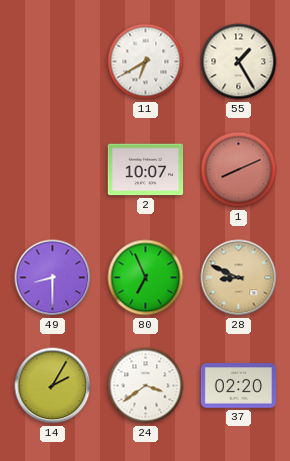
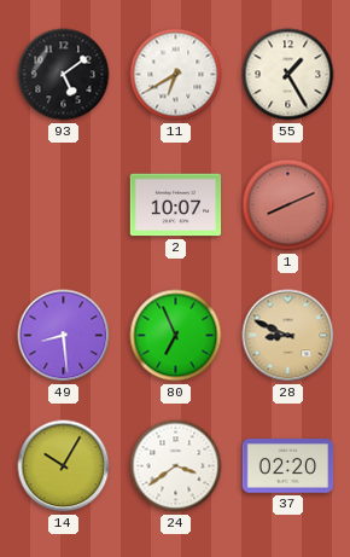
93: none -> 5:09 (64, 75)
49: 8:30 -> 8:29 (64, 336)
14: 2:05 -> 10:05 (64, 466)
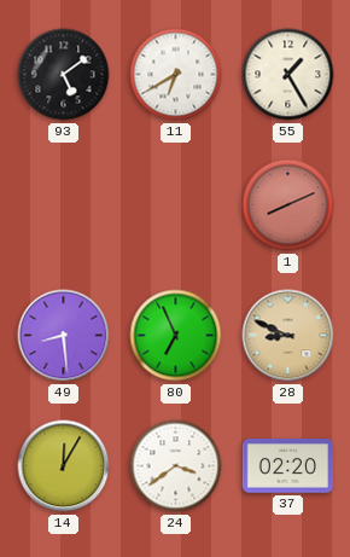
2: 10:07 -> none (176, 205)
14: 10:05 -> 12:05 (64, 466)
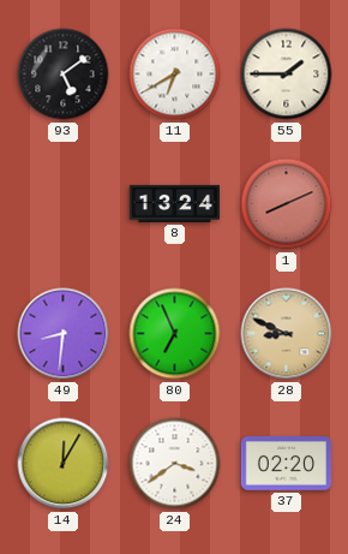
55: 1:25 -> 1:45 (287, 75)
8: none -> 13:24 (175, 203)
49: 8:29 -> 8:31 (64, 334)
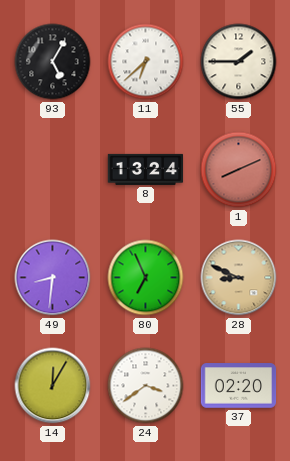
93: 5:09 -> 5:05 (53, 62)
11: 6:40 -> 6:38 (146, 62)
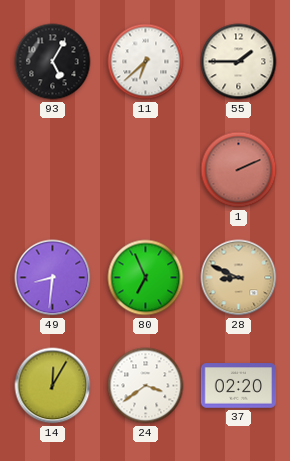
8: 13:24 -> none (146, 169)
1: 8:11 -> 2:11 (239, 170)
